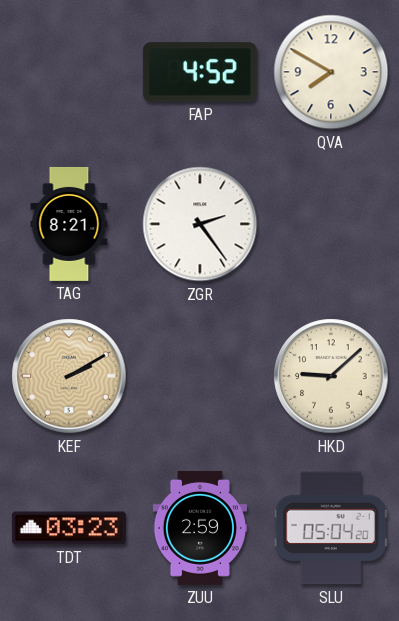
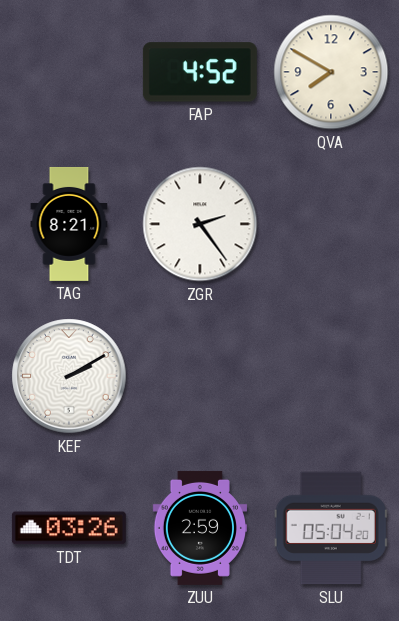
KEF dial: champagne -> white (69, 376)
HKD: 9:08 -> none (331, 376)
TDT: 03:23 -> 03:26 (69, 528)
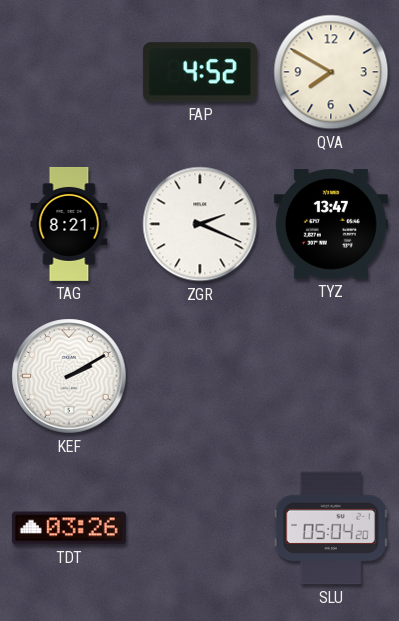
ZGR: 2:24 -> 2:19 (200, 224)
TYZ: none -> 13:47 (331, 224)
ZUU: 2:59 -> none (199, 528)
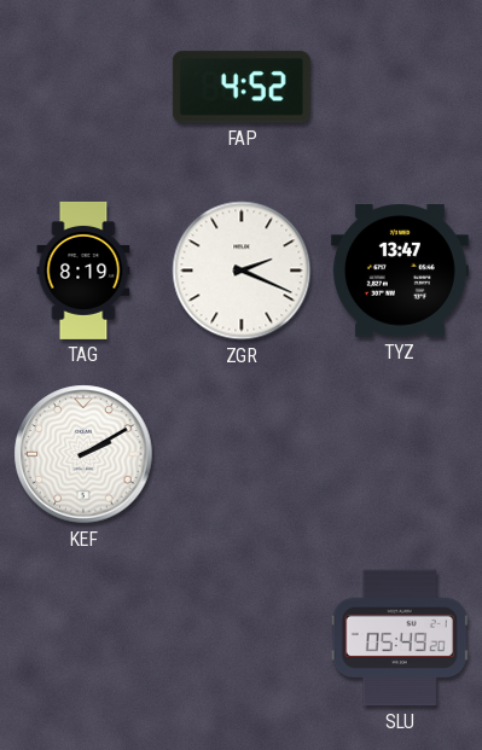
QVA: 7:50 -> none (331, 72)
TAG: 8:21 -> 8:19 (83, 271)
TDT: 03:26 -> none (69, 528)
SLU: 05:04 -> 05:49 (400, 638)
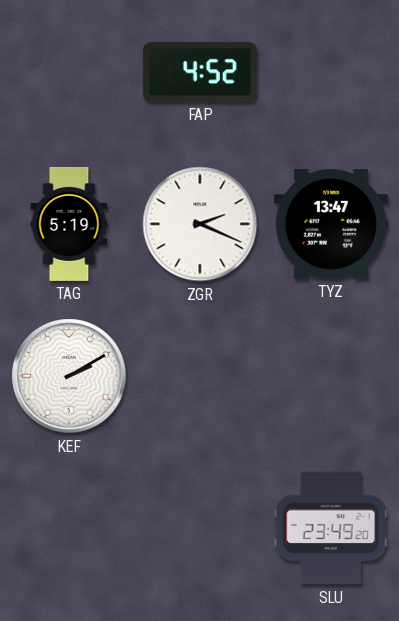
TAG: 8:19 -> 5:19 (69, 224)
SLU: 05:49 -> 23:49 (331, 528)
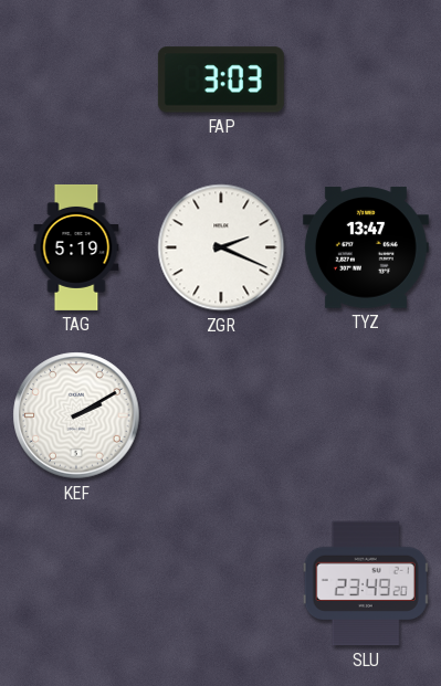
FAP: 4:52 -> 3:03 (221, 80)
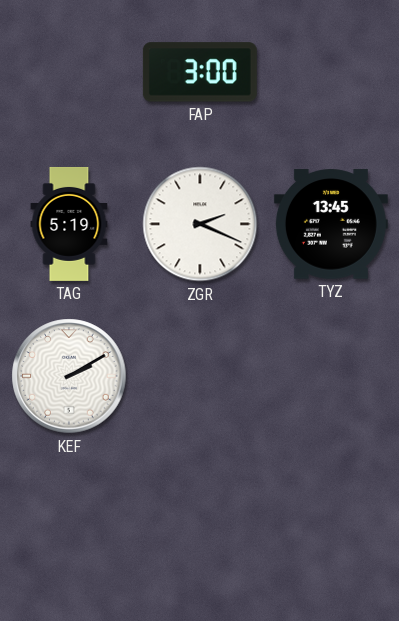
FAP: 3:03 -> 3:00 (200, 72)
TYZ: 13:47 -> 13:45 (331, 224)
SLU: 23:49 -> none (366, 583)
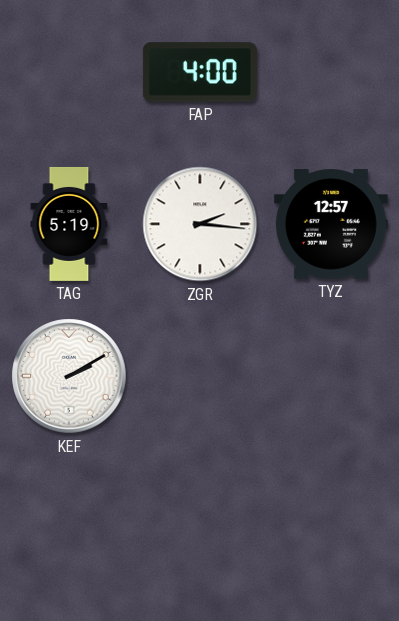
FAP: 3:00 -> 4:00 (200, 72)
ZGR: 2:19 -> 2:16 (200, 224)
TYZ: 13:45 -> 12:57 (331, 224)
